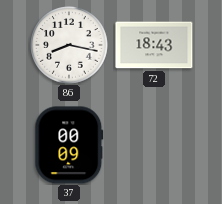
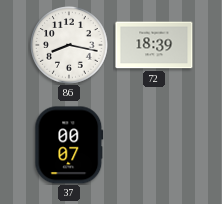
72: 18:43 -> 18:39 (154, 45)
37: 00:09 -> 00:07 (69, 145)
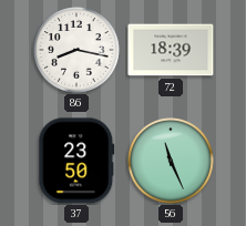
37: 00:07 -> 23:50 (76, 161)
56: none -> 11:26 (171, 161)
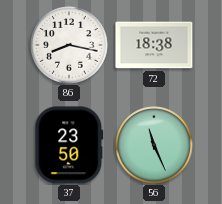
72: 18:39 -> 18:38 (154, 45)
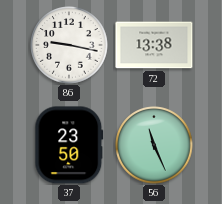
86: 8:17 -> 9:17 (69, 45)
72: 18:38 -> 13:38 (154, 45)
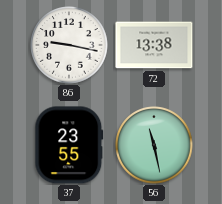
37: 23:50 -> 23:55 (69, 145)
56: 11:26 -> 11:28 (154, 145)
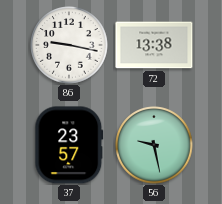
37: 23:55 -> 23:57 (69, 145)
56: 11:28 -> 9:28 (154, 145)
